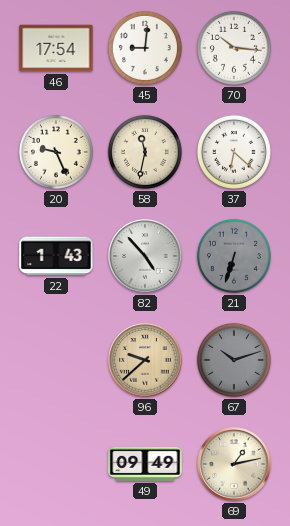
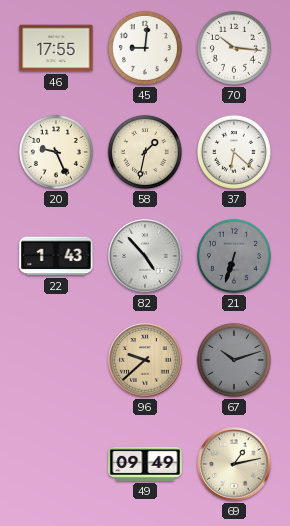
46: 17:54 -> 17:55 (56, 48)
58: 11:32 -> 1:32 (145, 152)
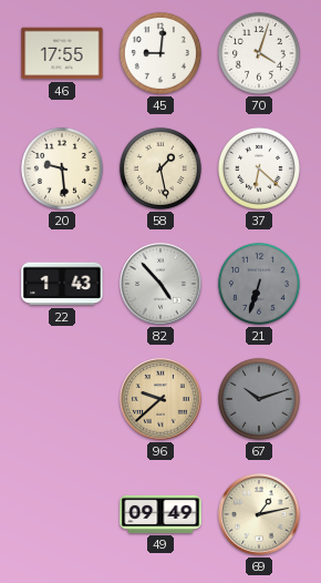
70: 10:16 -> 4:03 (259, 53)
20: 9:26 -> 9:29 (62, 168)
58: 1:32 -> 1:28 (161, 168)
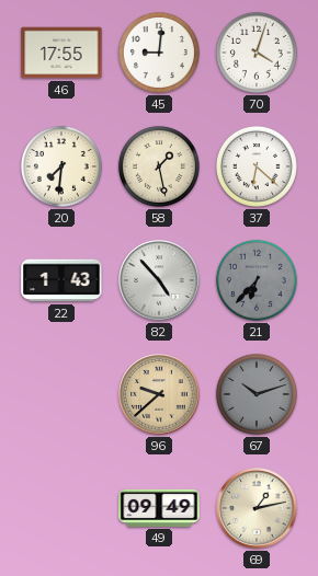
20: 9:29 -> 7:31 (61, 166)
21: 6:33 -> 6:37 (257, 280)
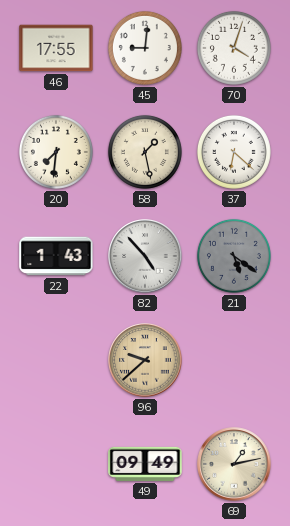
21: 6:37 -> 5:21 (234, 256)
67: 10:12 -> none (257, 394)
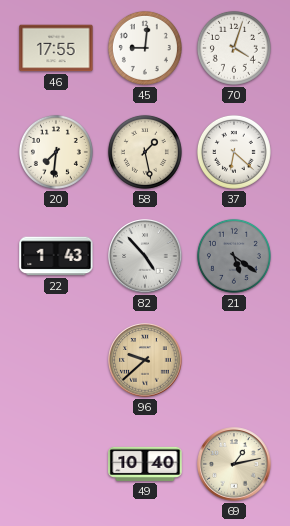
49: 09:49 -> 10:40 (145, 464)
